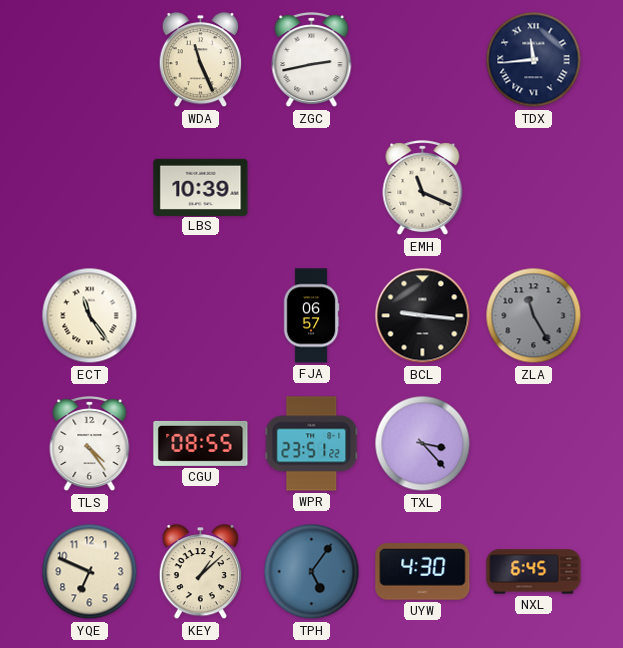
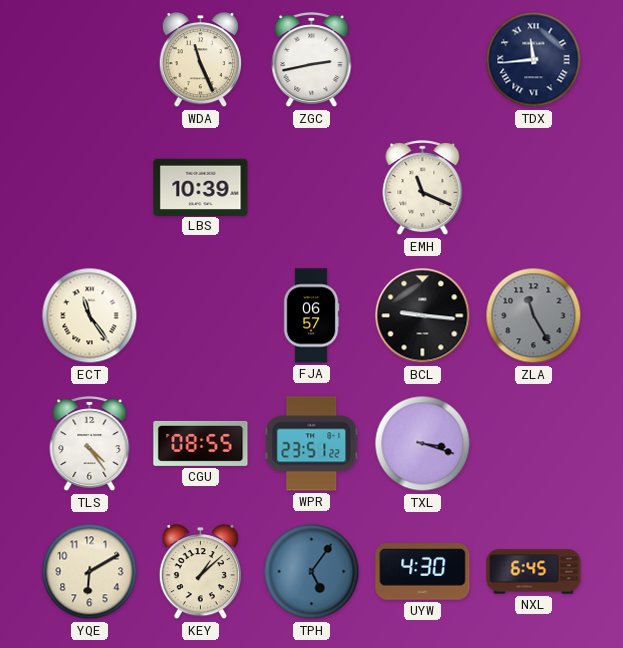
TXL: 3:23 -> 3:18 (423, 444)
YQE: 6:49 -> 6:10 (90, 572)
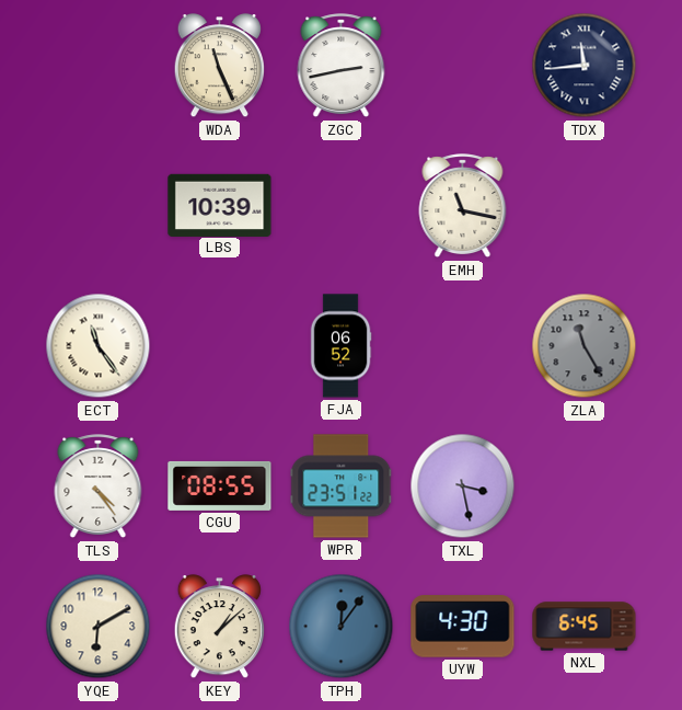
EMH: 11:19 -> 11:17 (463, 206)
FJA: 06:57 -> 06:52 (340, 346)
BCL: 9:16 -> none (423, 316)
TXL: 3:18 -> 3:28 (463, 486)
TPH: 5:06 -> 12:06 (342, 627)
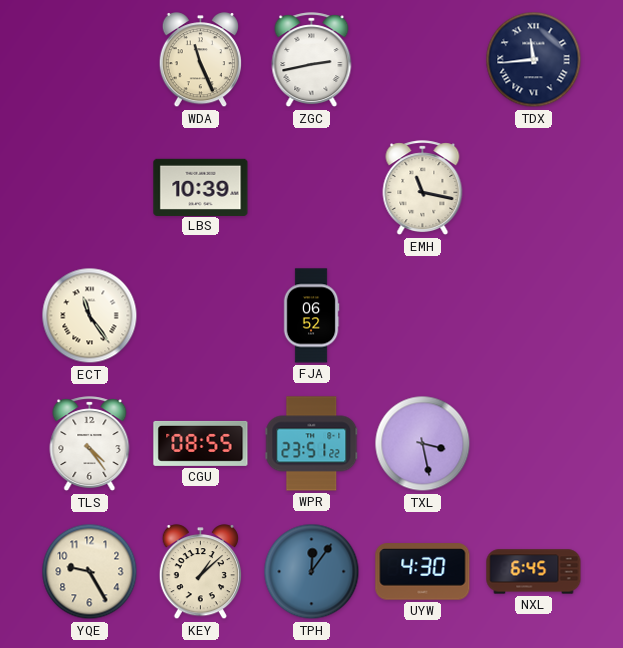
ZLA: 11:25 -> none (585, 346)
YQE: 6:10 -> 9:25 (90, 572)
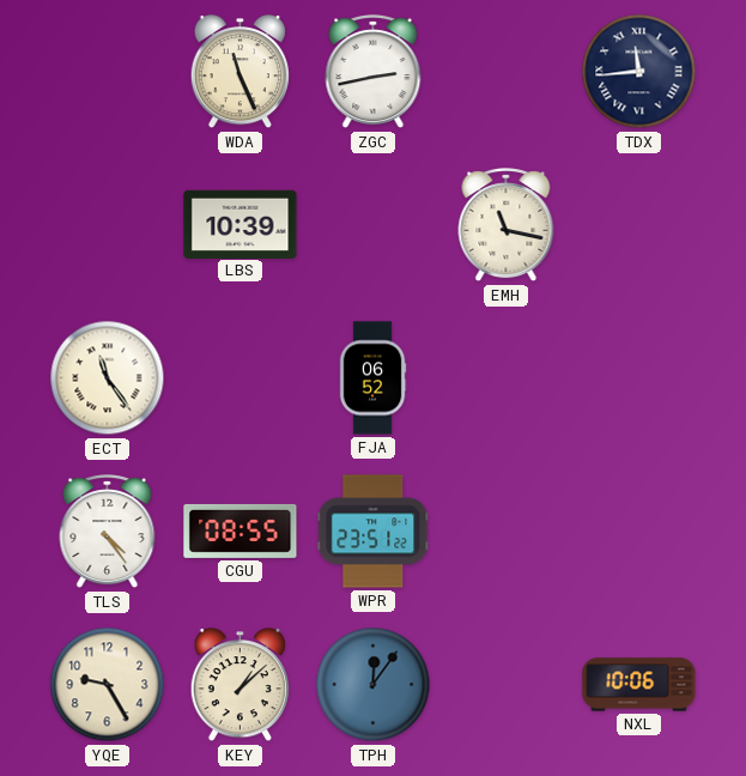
TXL: 3:28 -> none (423, 444)
UYW: 4:30 -> none (423, 572)
NXL: 6:45 -> 10:06 (639, 685)
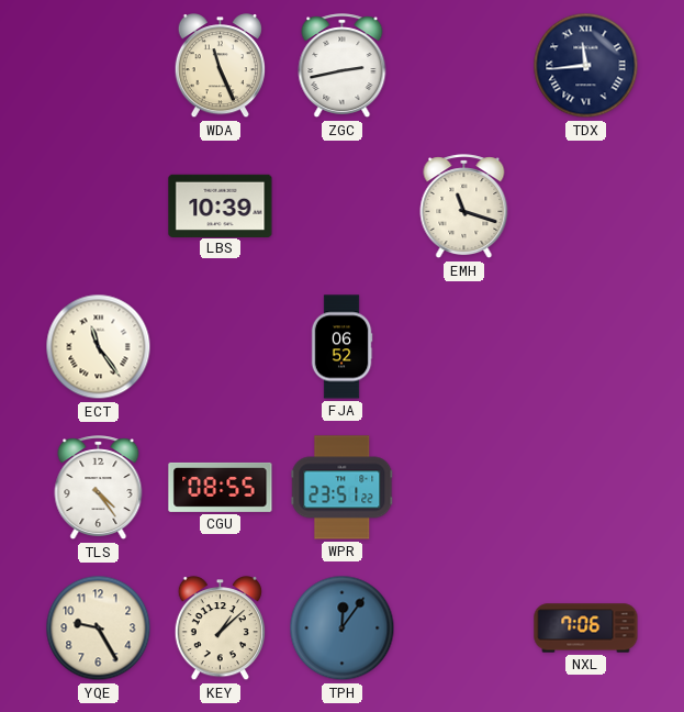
EMH: 11:17 -> 11:18 (464, 207)
NXL: 10:06 -> 7:06 (586, 628)
